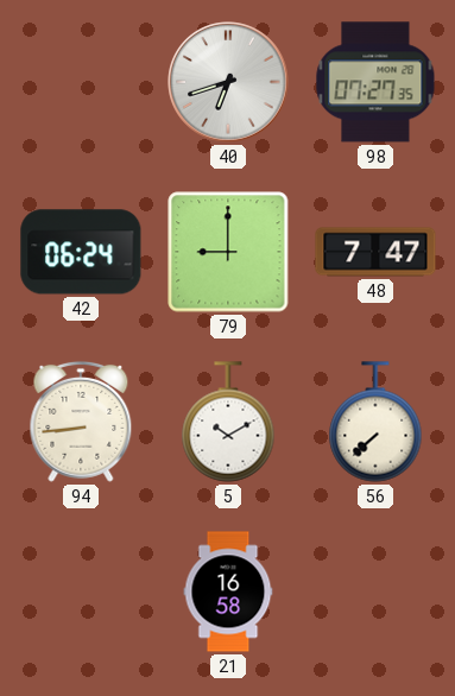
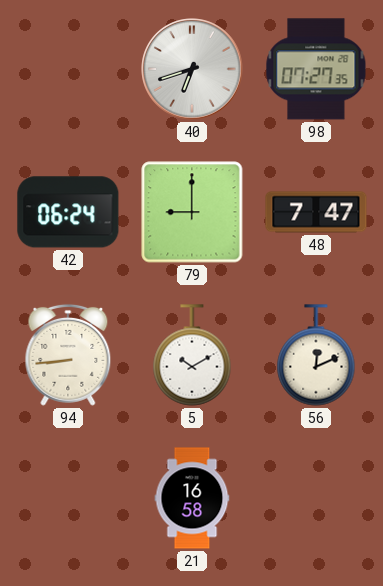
56: 7:38 -> 12:11 (316, 355)
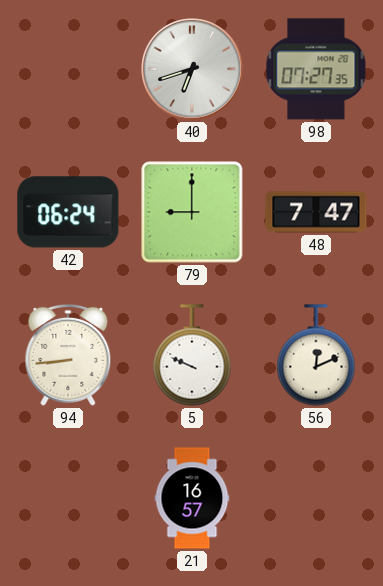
5: 10:10 -> 9:49 (192, 355)
21: 16:58 -> 16:57 (192, 498)
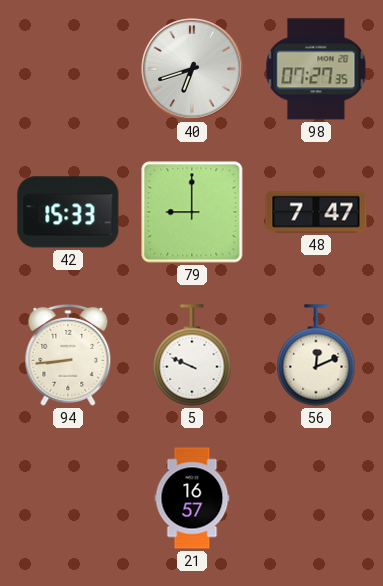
42: 06:24 -> 15:33 (68, 212)
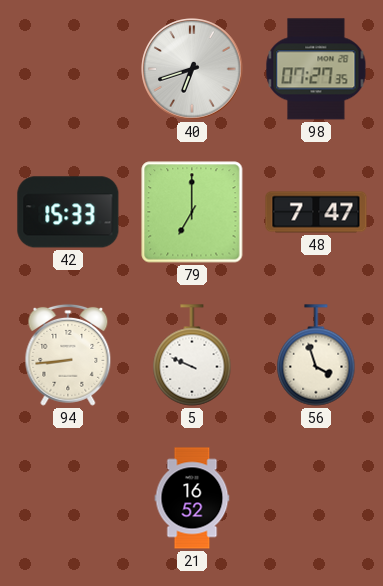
79: 9:00 -> 7:00 (192, 212)
56: 12:11 -> 3:57 (316, 355)
21: 16:57 -> 16:52 (192, 498)
